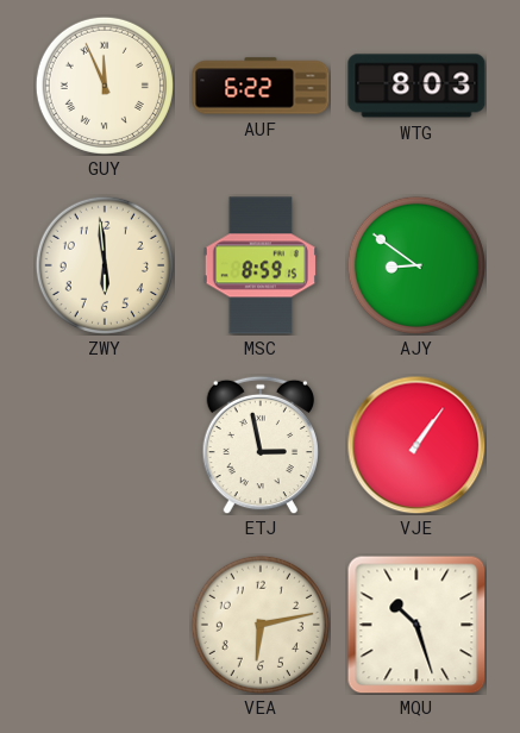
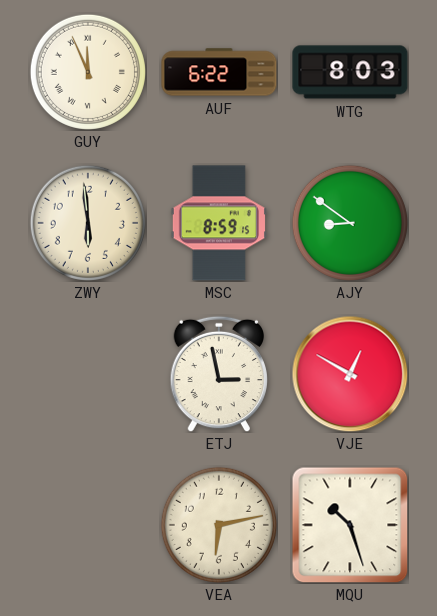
VJE: 1:06 -> 12:50 (350, 374)
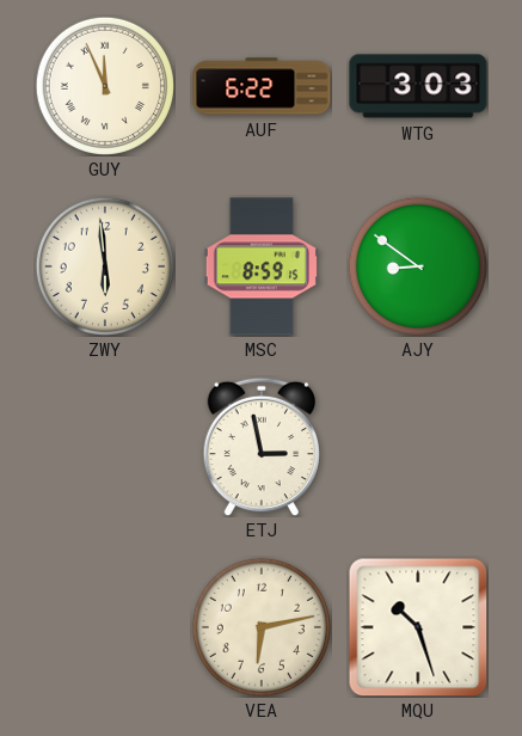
WTG: 8:03 -> 3:03 (418, 86)
VJE: 12:50 -> none (350, 374)
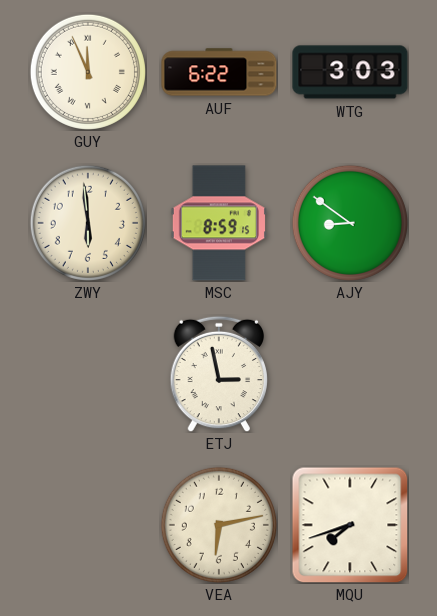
MQU: 10:27 -> 7:42 (350, 525)
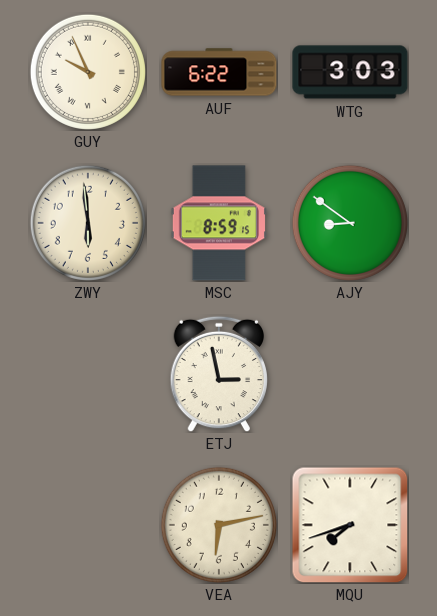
GUY: 11:56 -> 9:56 (88, 72)
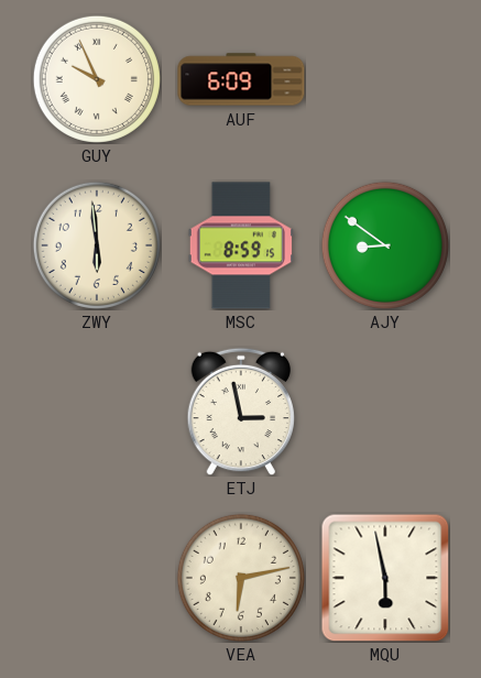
AUF: 6:22 -> 6:09 (241, 79)
WTG: 3:03 -> none (350, 72)
MQU: 7:42 -> 5:58 (385, 578)
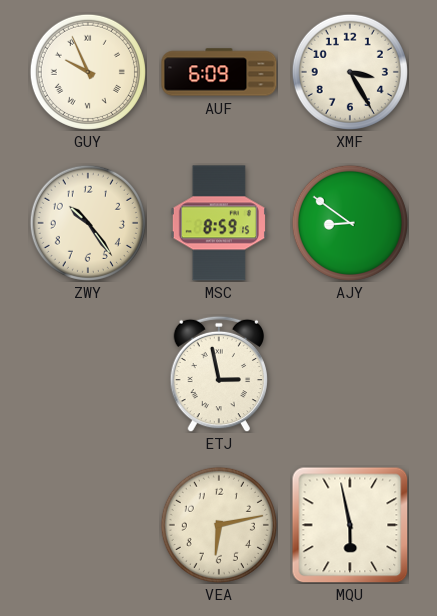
XMF: none -> 3:25 (350, 72)
ZWY: 5:59 -> 10:24 (88, 223)
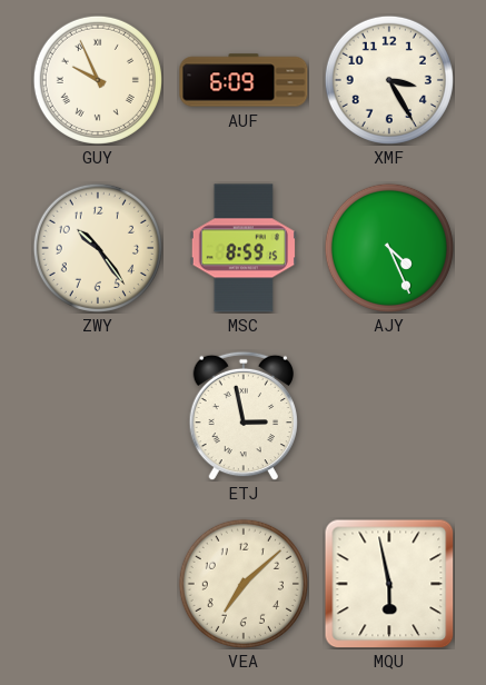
AJY: 8:51 -> 4:26 (389, 248)
VEA: 6:13 -> 7:08 (244, 584)
